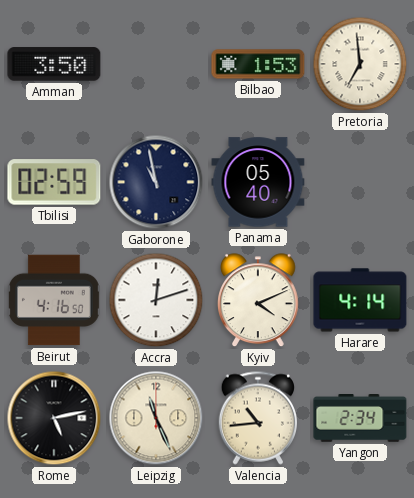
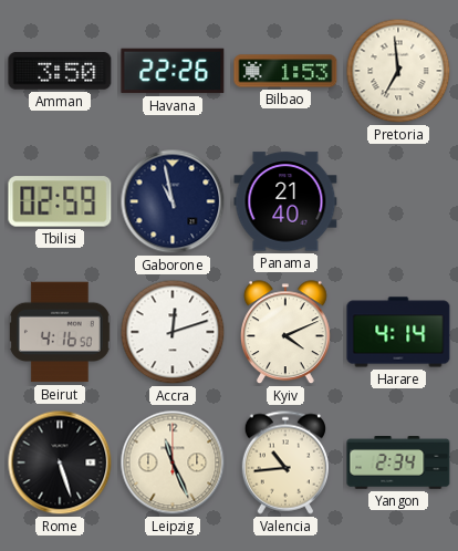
Havana: none -> 22:26 (173, 71)
Panama: 05:40 -> 21:40 (285, 201)
Rome: 5:13 -> 5:27 (60, 462)
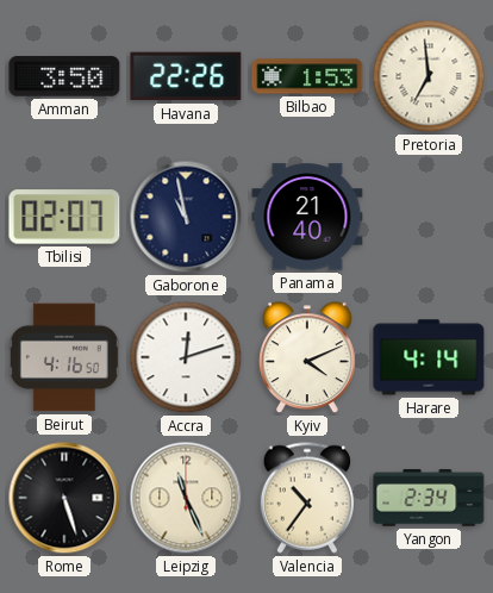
Tbilisi: 02:59 -> 02:07 (64, 217)
Valencia: 10:44 -> 10:36 (306, 498)
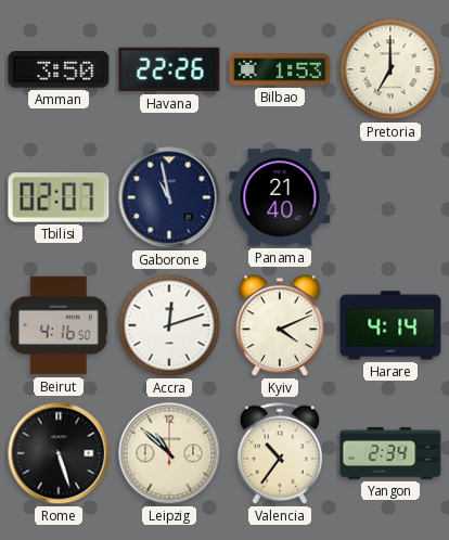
Pretoria: 6:59 -> 7:00 (390, 69)
Leipzig: 11:26 -> 10:52 (169, 453)
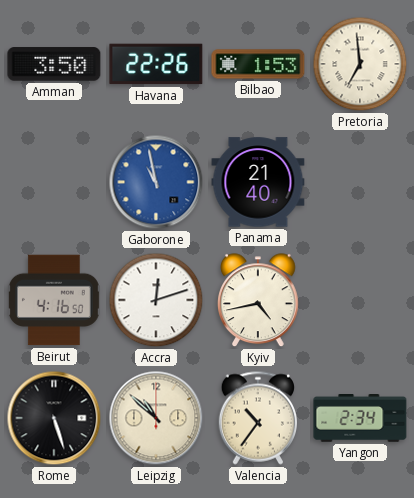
Pretoria: 7:00 -> 6:59 (360, 64)
Tbilisi: 02:07 -> none (59, 197)
Gaborone dial: navy -> blue (156, 182)
Kyiv: 4:11 -> 4:43 (259, 301)
Harare: 4:14 -> none (390, 325)
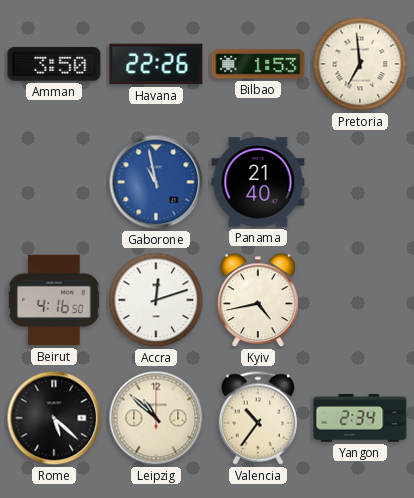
Rome: 5:27 -> 5:22 (54, 418)
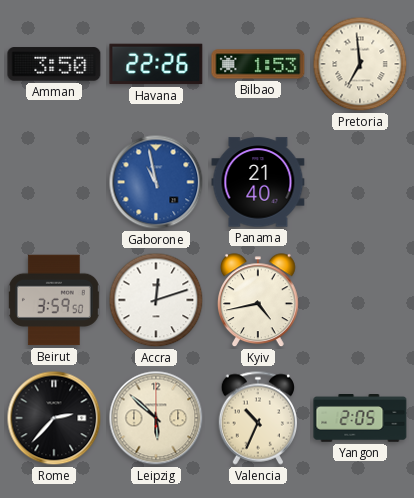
Beirut: 4:16 -> 3:59 (54, 300)
Rome: 5:22 -> 2:37 (54, 418)
Leipzig: 10:52 -> 5:52 (156, 418)
Valencia: 10:36 -> 10:34 (257, 418)
Yangon: 2:34 -> 2:05 (360, 418)
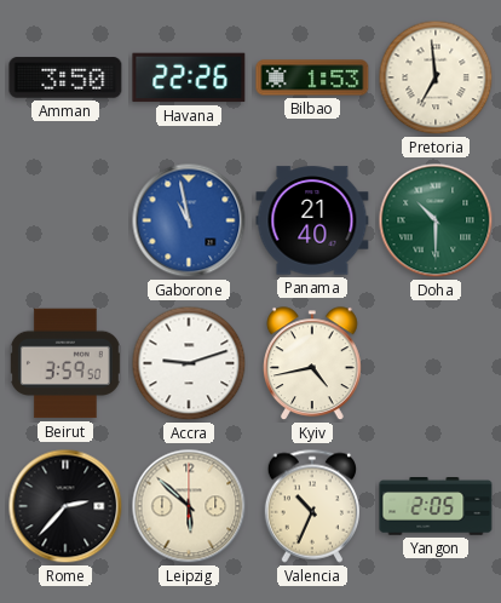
Doha: none -> 10:30 (436, 220)
Accra: 12:12 -> 9:12 (189, 363)
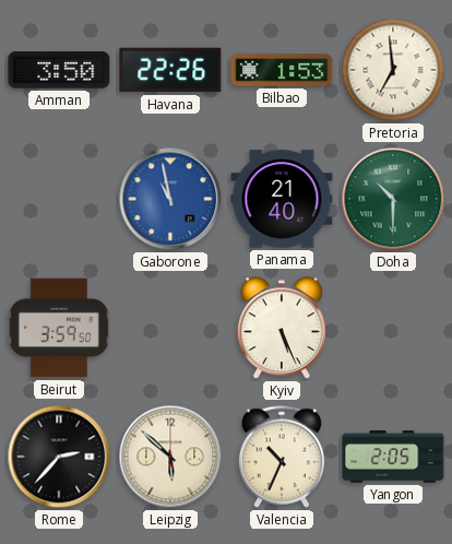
Accra: 9:12 -> none (189, 363)
Kyiv: 4:43 -> 5:26 (283, 329)
